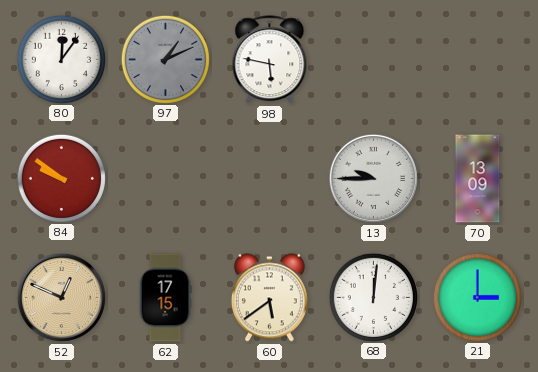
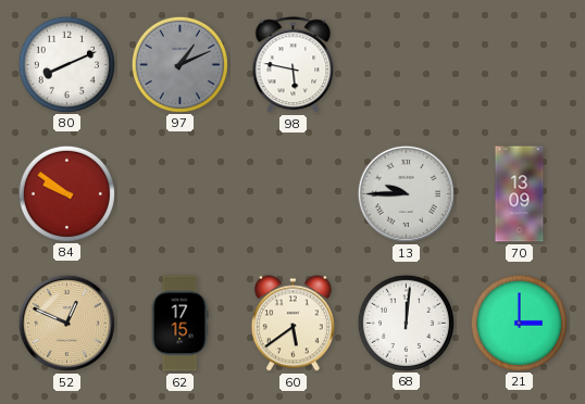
80: 12:06 -> 8:11 (66, 64)
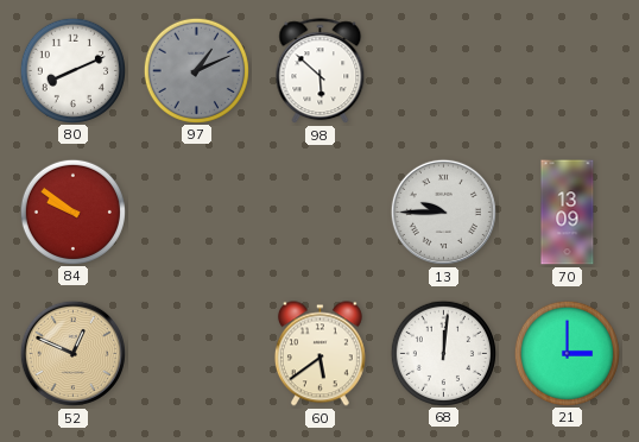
98: 5:47 -> 5:52 (321, 71)
62: 17:15 -> none (179, 324)
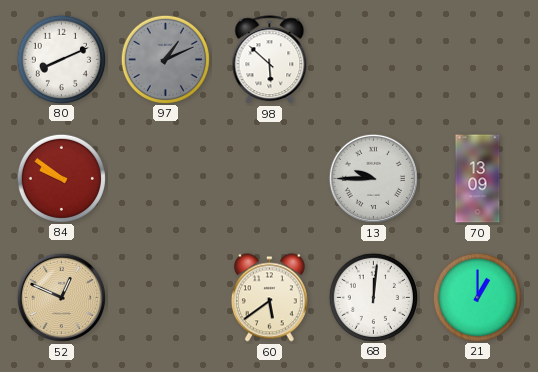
21: 3:00 -> 1:00 (477, 297)
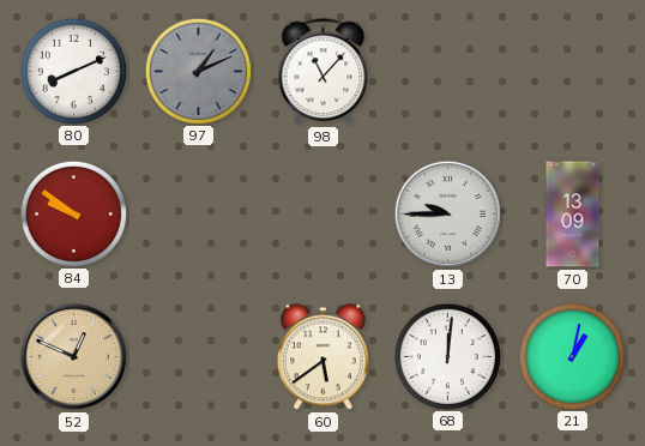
98: 5:52 -> 11:07 (324, 72)
21: 1:00 -> 1:02 (572, 356)
